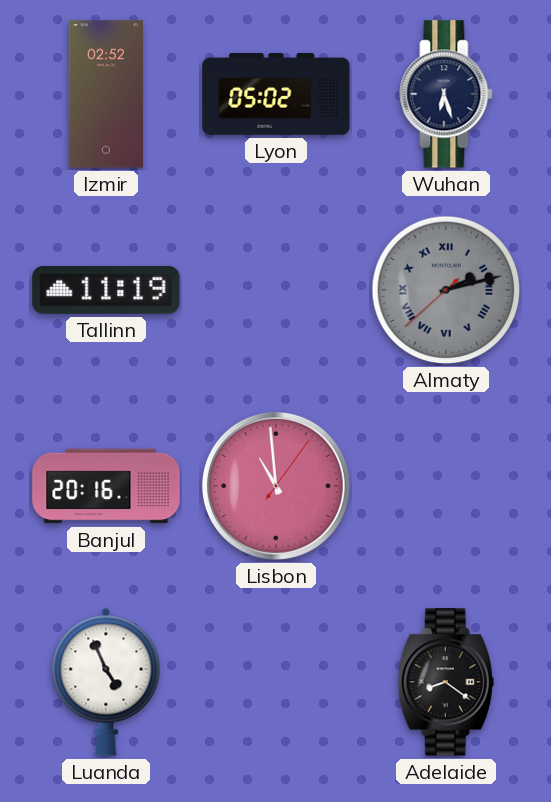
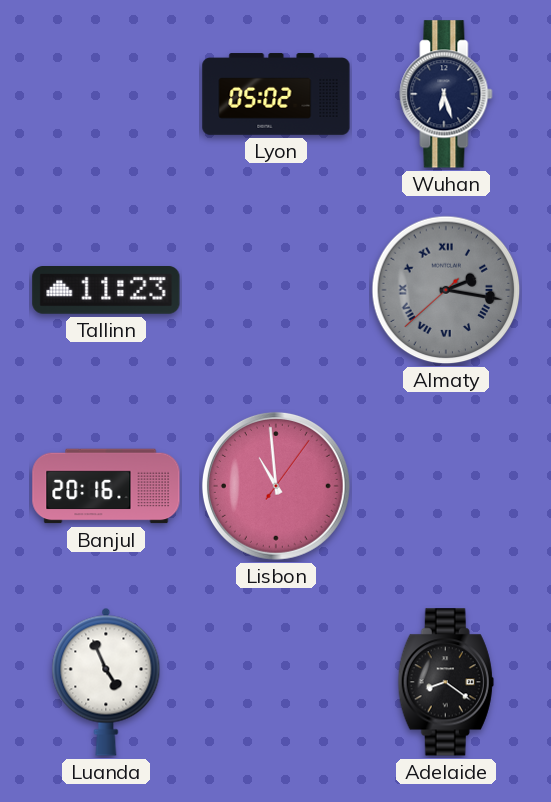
Izmir: 02:52 -> none (106, 94)
Tallinn: 11:19 -> 11:23 (106, 291)
Almaty: 2:12 -> 2:16 (446, 290)
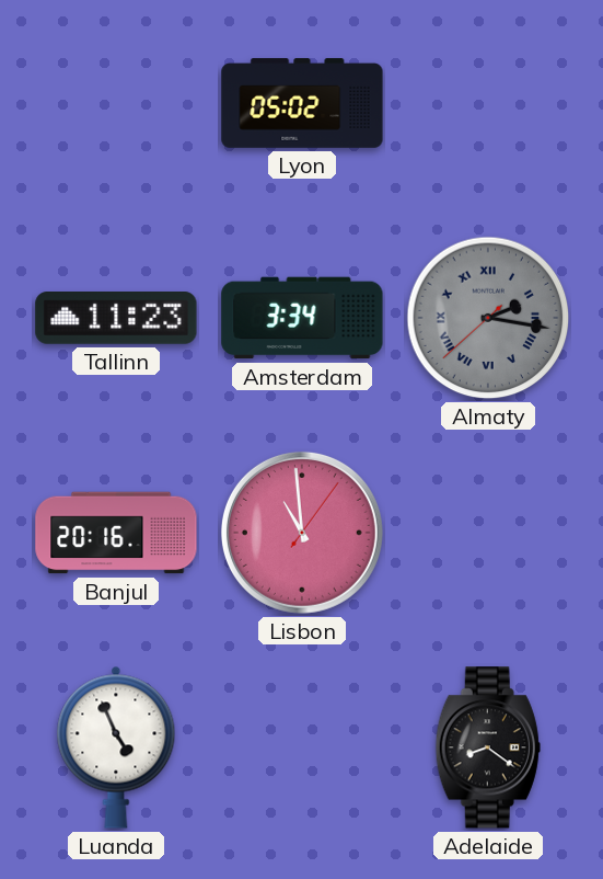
Wuhan: 6:27 -> none (446, 94)
Amsterdam: none -> 3:34 (302, 318)
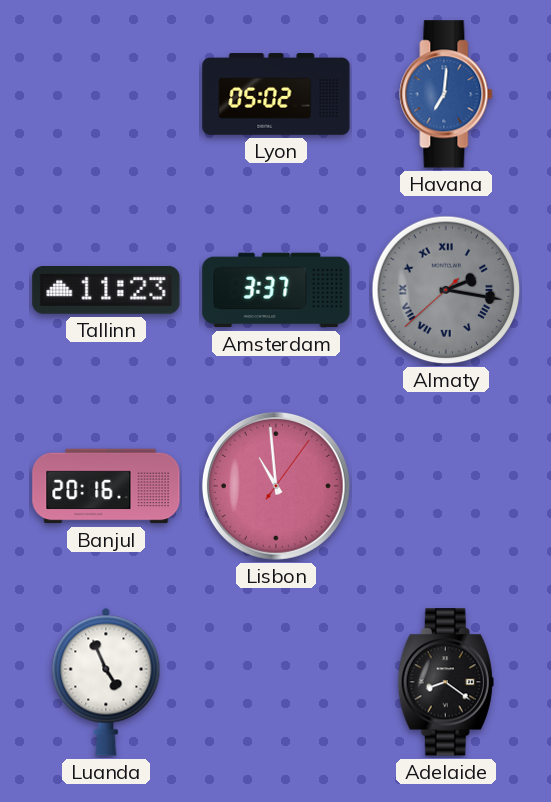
Havana: none -> 7:01 (446, 94)
Amsterdam: 3:34 -> 3:37 (276, 290)
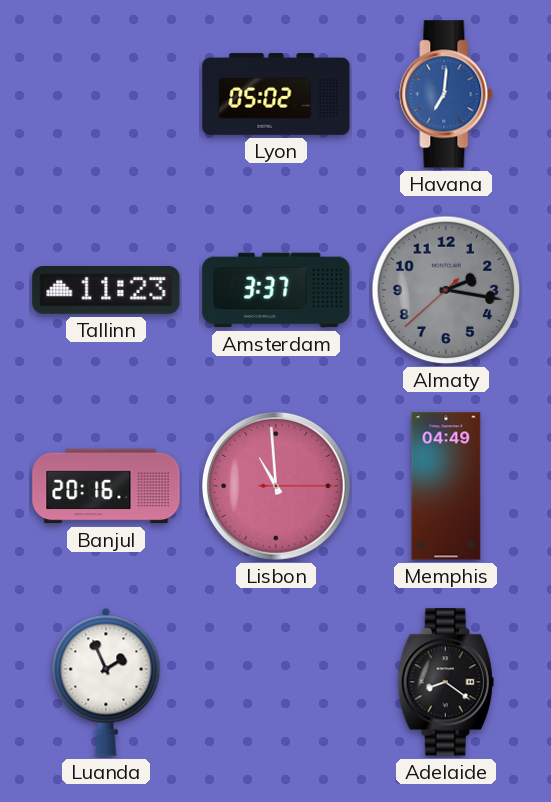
Almaty numerals: Roman -> Arabic (446, 290)
Lisbon: 10:59:06 -> 10:59:15 (276, 486)
Memphis: none -> 04:49 (446, 486)
Luanda: 4:56 -> 1:56 (106, 682)
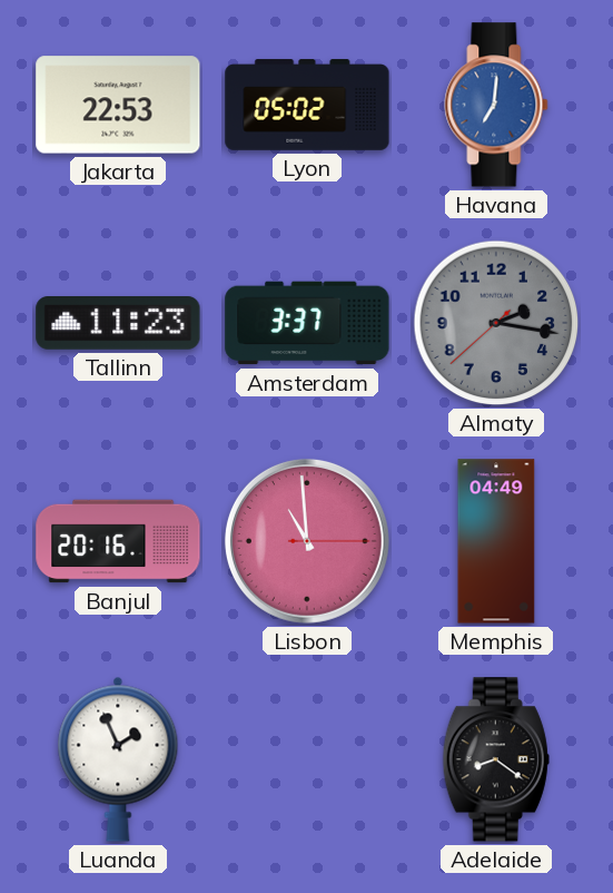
Jakarta: none -> 22:53 (118, 105)
